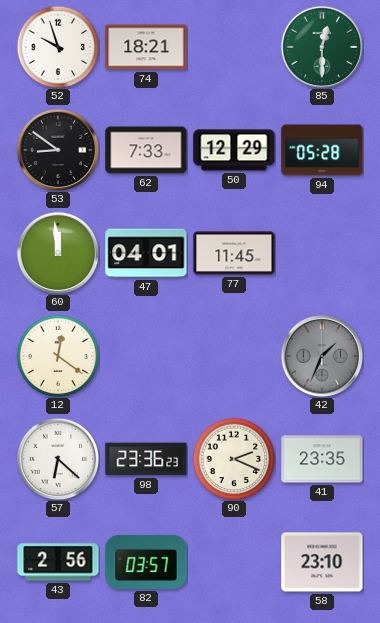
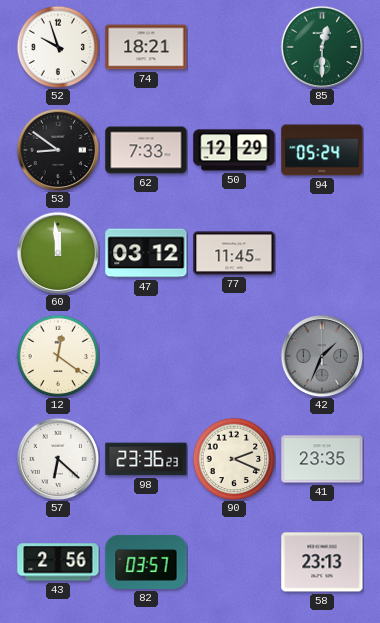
94: 05:28 -> 05:24 (322, 150)
47: 04:01 -> 03:12 (146, 253)
58: 23:10 -> 23:13 (322, 562)
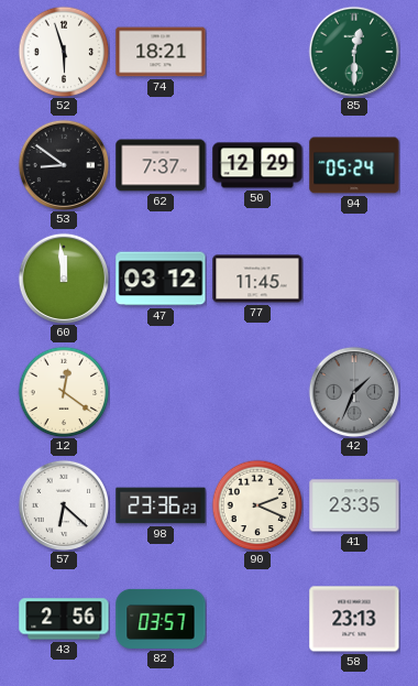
52: 9:57 -> 5:57 (64, 52)
62: 7:33 -> 7:37 (161, 165)
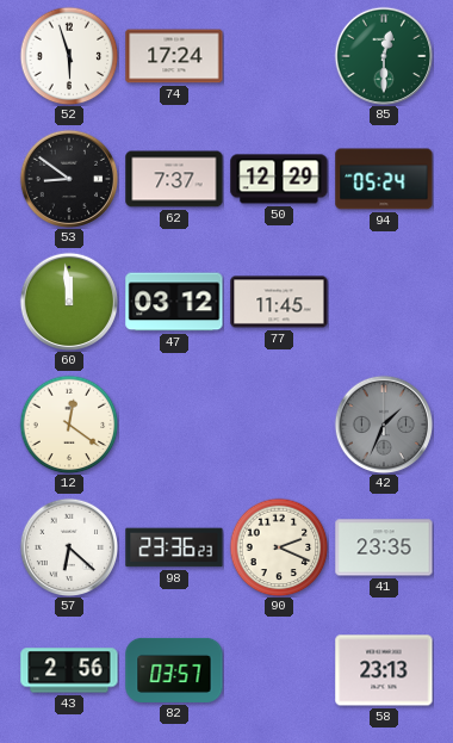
74: 18:21 -> 17:24 (174, 56)
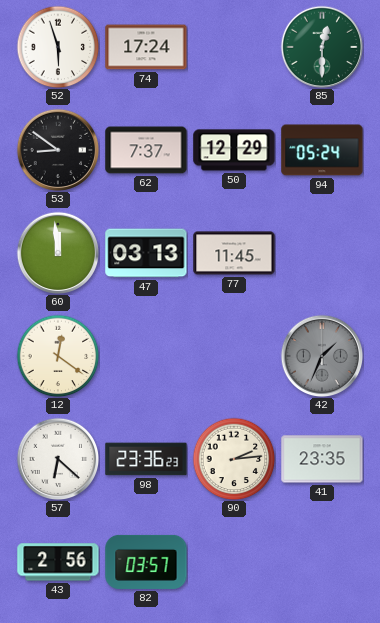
47: 03:12 -> 03:13 (146, 253)
90: 2:19 -> 2:14 (234, 459)
58: 23:13 -> none (384, 670)
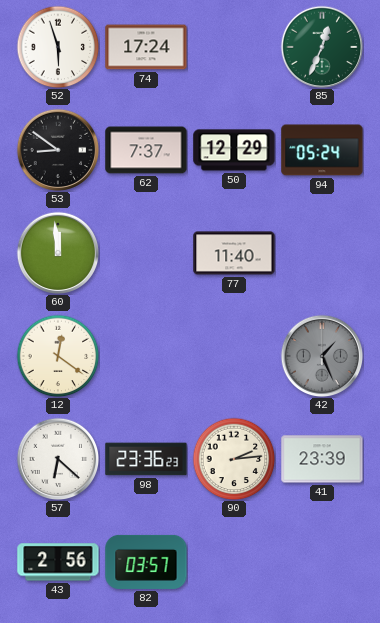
85: 12:30 -> 12:34 (322, 47)
47: 03:13 -> none (146, 253)
77: 11:45 -> 11:40 (234, 253)
42: 1:34 -> 1:26 (322, 356)
41: 23:35 -> 23:39 (322, 459)
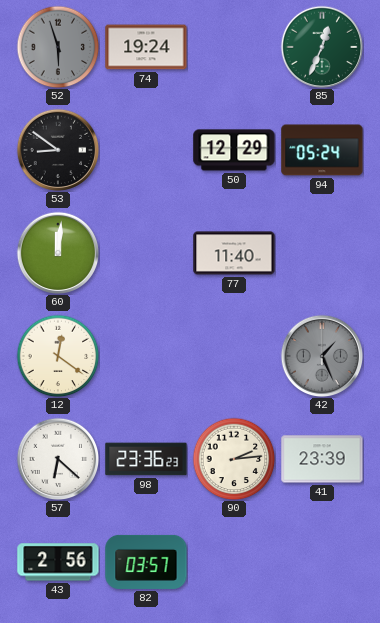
52 dial: white -> grey (58, 47)
74: 17:24 -> 19:24 (146, 47)
62: 7:37 -> none (146, 150)
60: 11:59 -> 12:01 (58, 253)
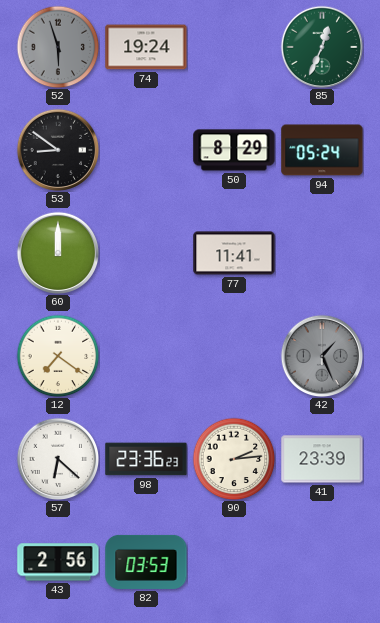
50: 12:29 -> 8:29 (234, 150)
60: 12:01 -> 12:00 (58, 253)
77: 11:40 -> 11:41 (234, 253)
12: 12:21 -> 7:21 (58, 356)
82: 03:57 -> 03:53 (146, 562)
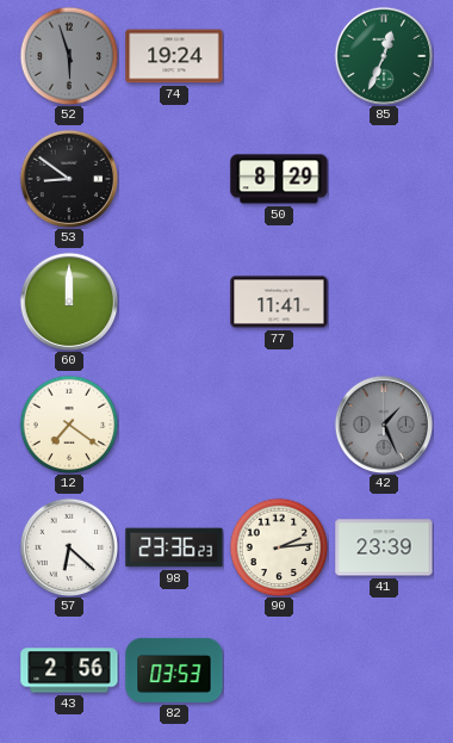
94: 05:24 -> none (322, 150)
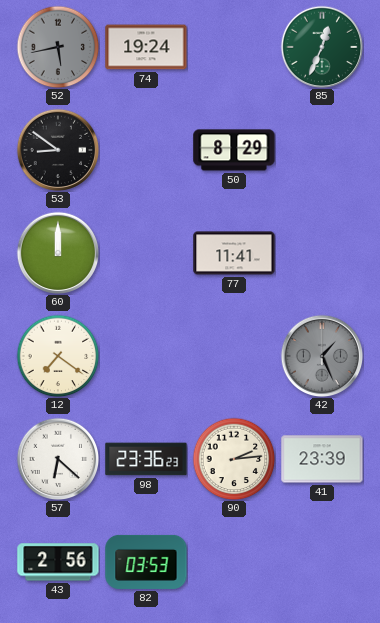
52: 5:57 -> 5:43 (58, 47)
